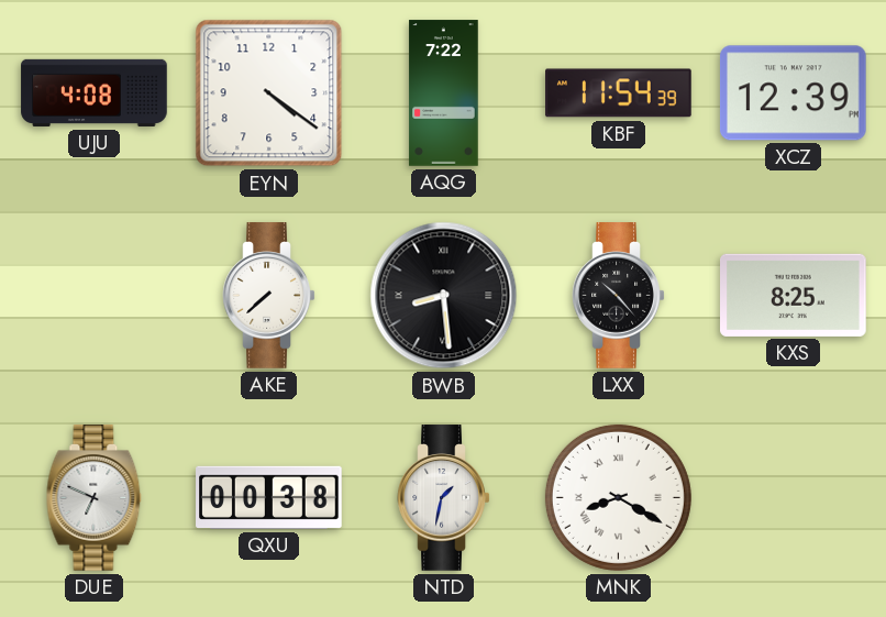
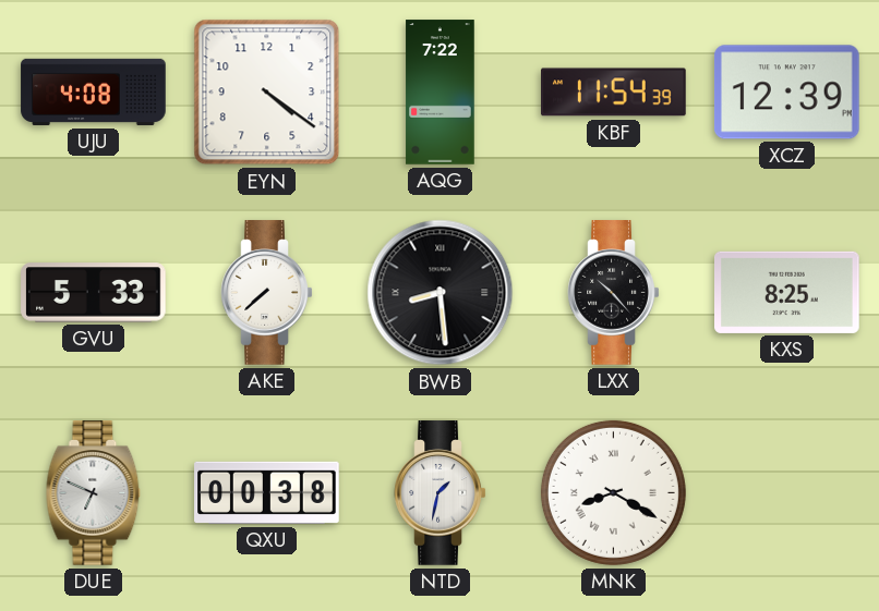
GVU: none -> 5:33 (94, 293)
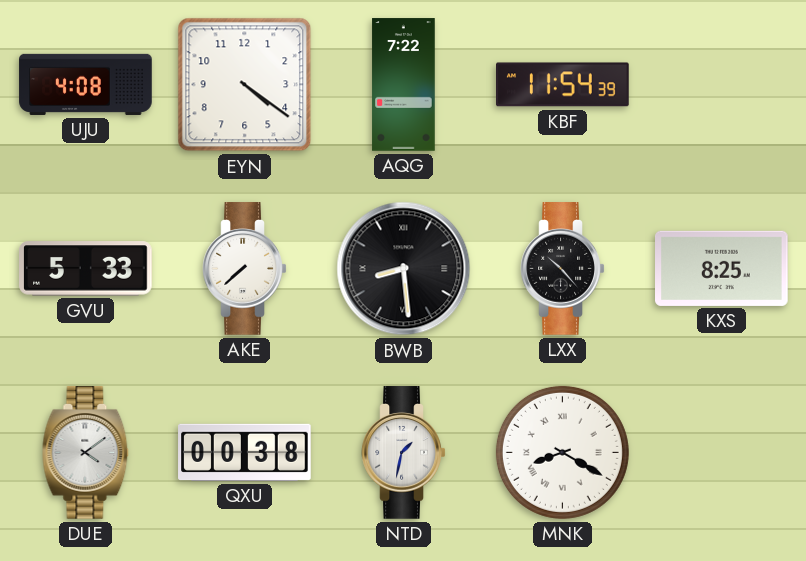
XCZ: 12:39 -> none (786, 93)
DUE: 6:49 -> 4:09 (86, 453)
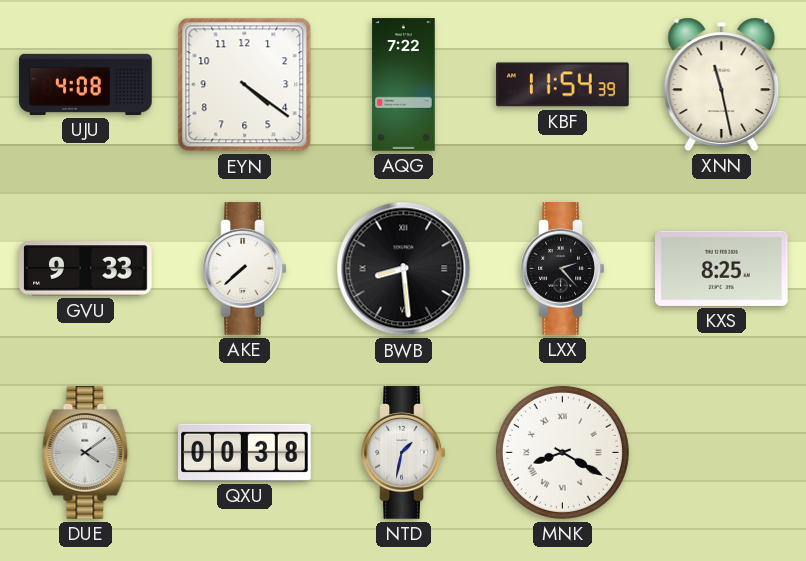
XNN: none -> 11:28 (722, 84)
GVU: 5:33 -> 9:33 (86, 269)
LXX: 10:23 -> 2:23 (563, 269)
